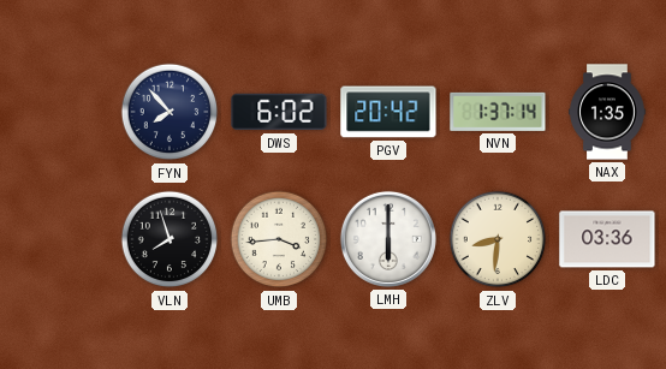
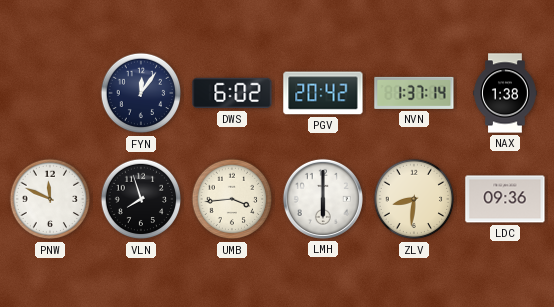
FYN: 7:53 -> 12:06 (141, 93)
NAX: 1:35 -> 1:38 (505, 93)
PNW: none -> 11:49 (50, 199)
LDC: 03:36 -> 09:36 (505, 199)
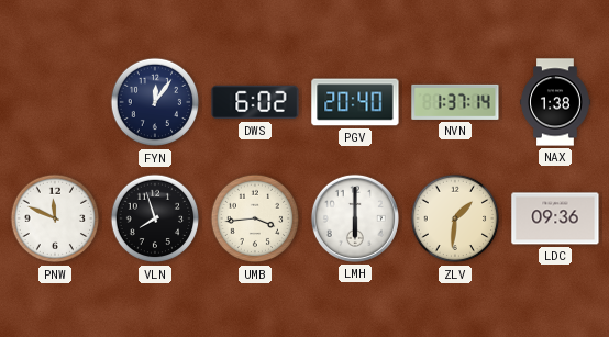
PGV: 20:42 -> 20:40 (355, 102)
ZLV: 8:31 -> 1:31 (455, 218)
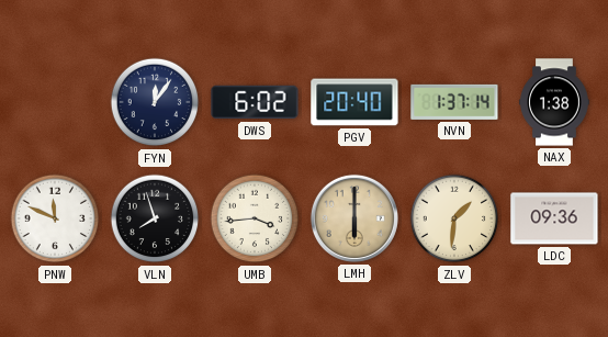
LMH dial: white -> champagne (354, 218)
